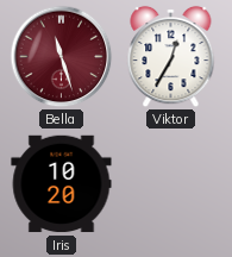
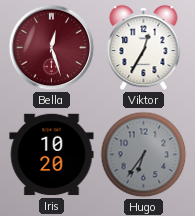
Bella: 11:27 -> 12:27 (52, 48)
Hugo: none -> 6:36 (144, 155)
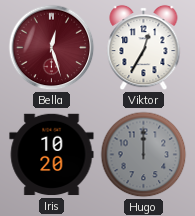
Hugo: 6:36 -> 12:00 (144, 155)
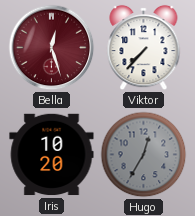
Viktor: 12:35 -> 7:37 (144, 48)
Hugo: 12:00 -> 12:35 (144, 155)
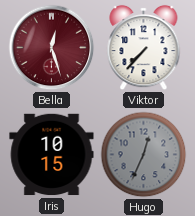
Iris: 10:20 -> 10:15 (52, 155)
Hugo: 12:35 -> 12:34 (144, 155)
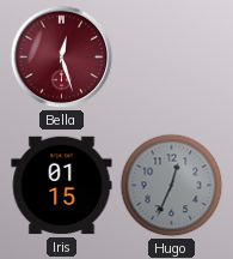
Viktor: 7:37 -> none (144, 48)
Iris: 10:15 -> 01:15 (62, 186)
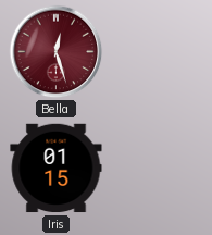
Hugo: 12:34 -> none (172, 186)
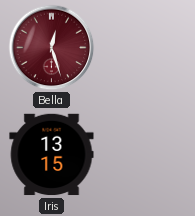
Iris: 01:15 -> 13:15 (52, 155)
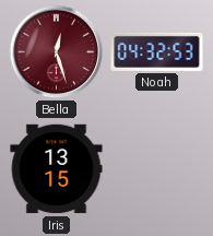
Noah: none -> 04:32 (157, 51)
